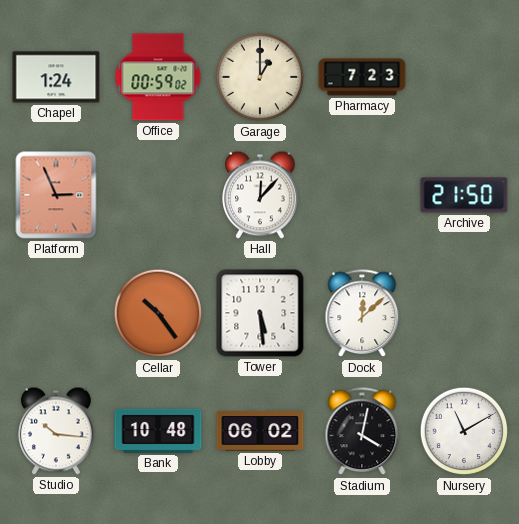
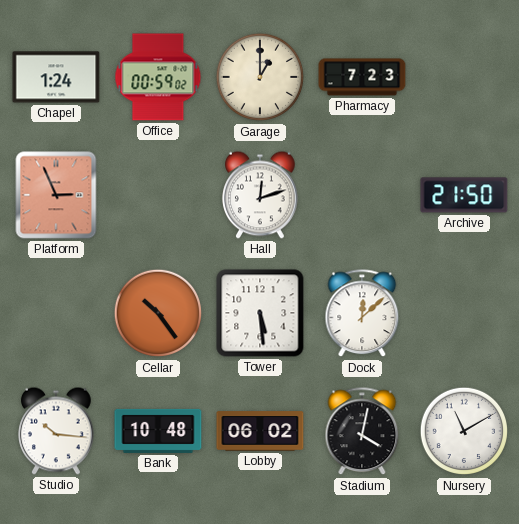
Hall: 12:07 -> 12:12 (261, 195)
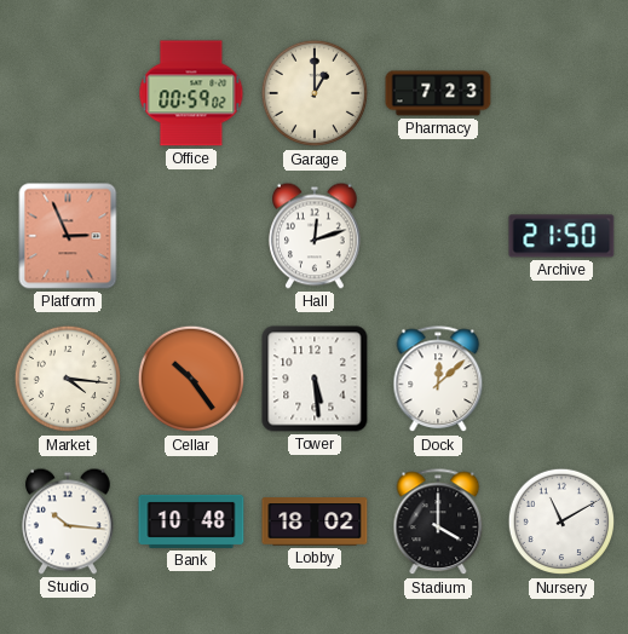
Chapel: 1:24 -> none (56, 77)
Market: none -> 4:16 (68, 379)
Lobby: 06:02 -> 18:02 (315, 521)
Stadium: 4:02 -> 4:00 (438, 523)
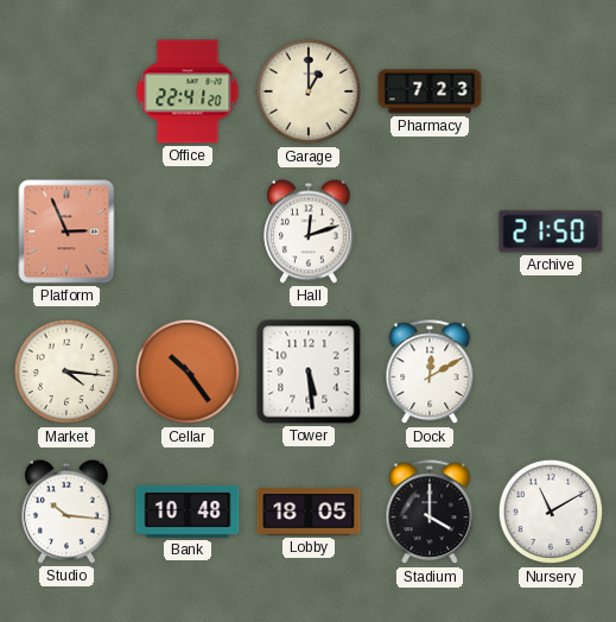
Office: 00:59 -> 22:41 (188, 91)
Dock: 12:08 -> 12:10 (430, 373)
Lobby: 18:02 -> 18:05 (309, 512)
